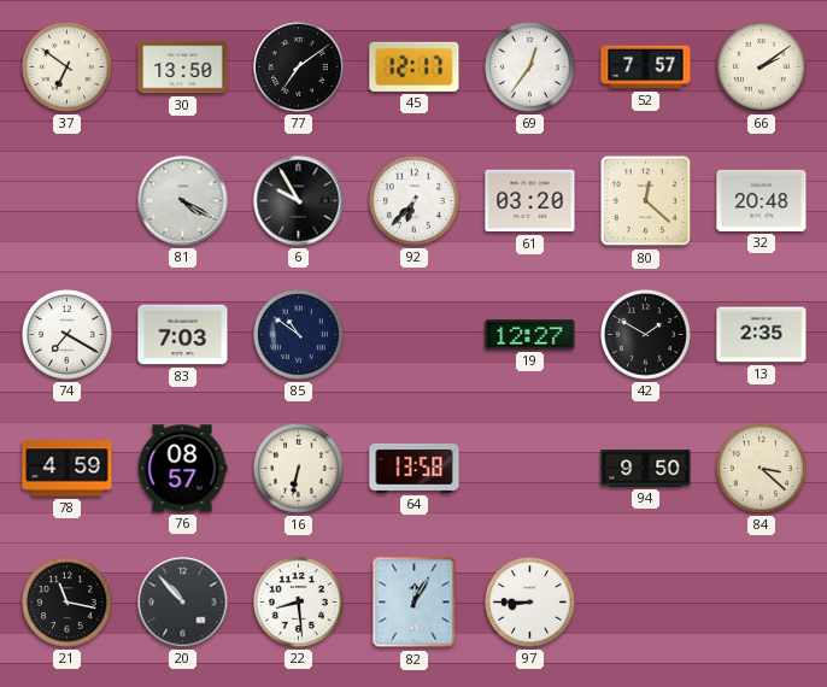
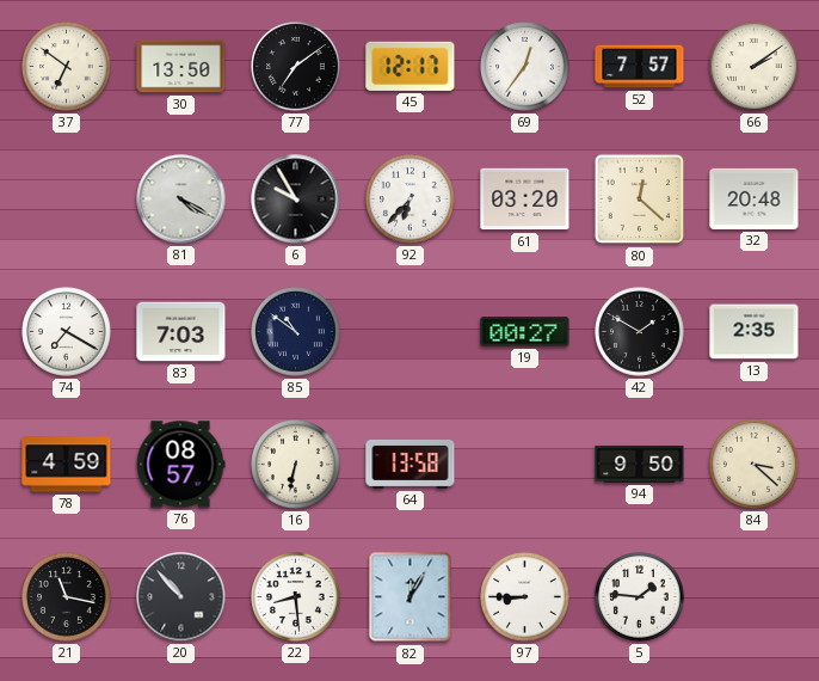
19: 12:27 -> 00:27 (525, 332)
5: none -> 1:46 (640, 597)
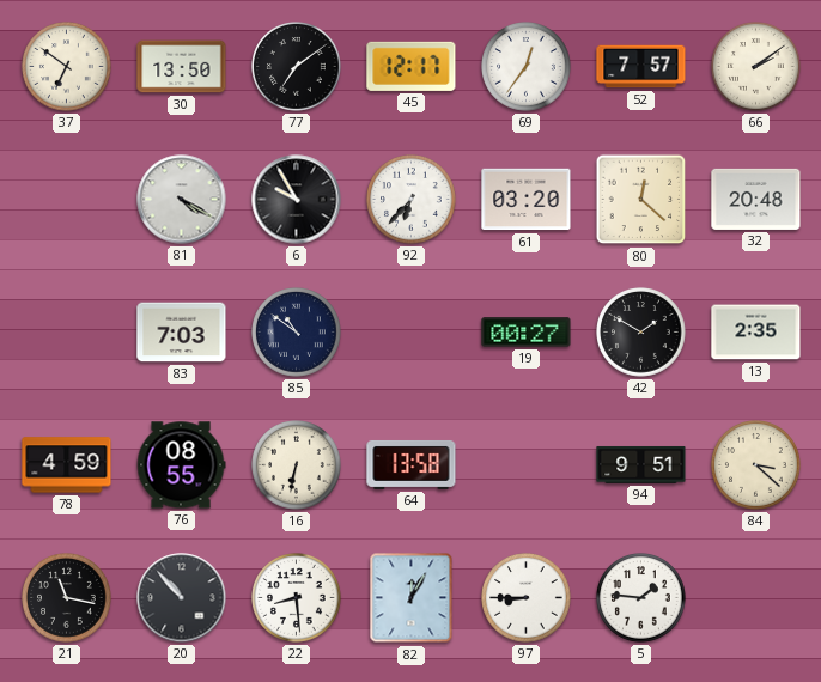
74: 7:20 -> none (67, 332)
76: 08:57 -> 08:55 (181, 465)
94: 9:50 -> 9:51 (641, 464)
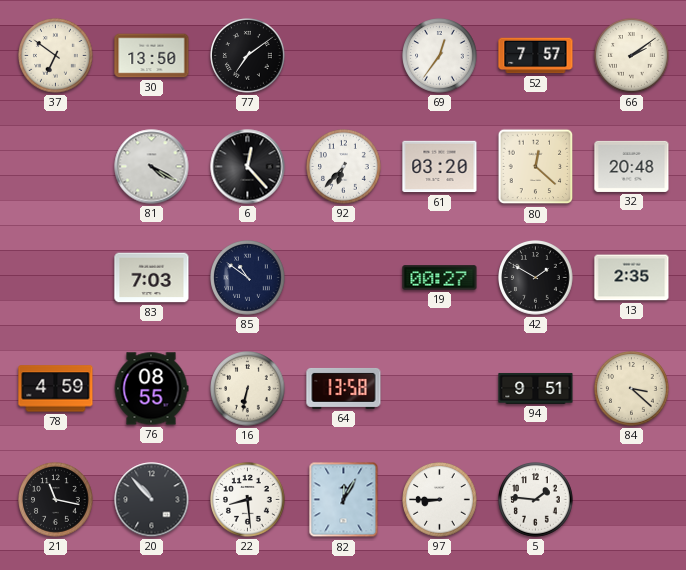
45: 12:17 -> none (412, 66)
6: 9:55 -> 12:23 (248, 167)
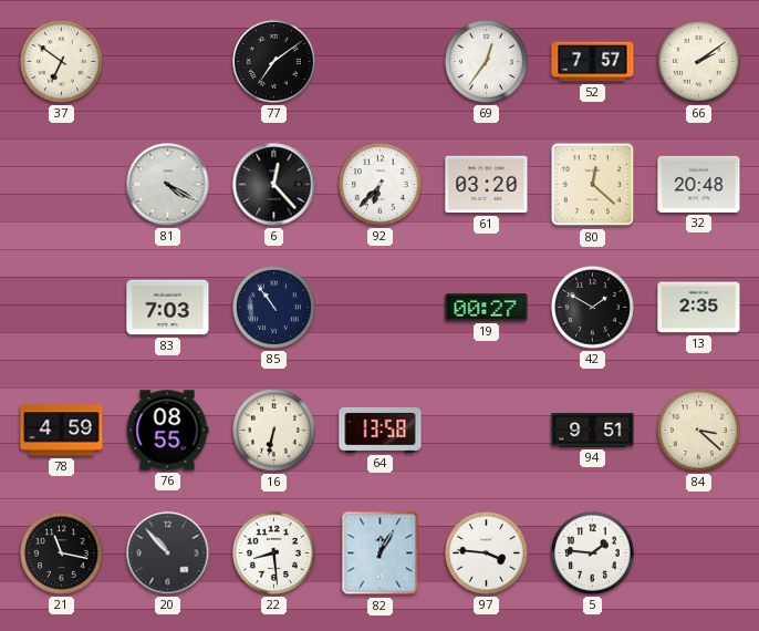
30: 13:50 -> none (152, 56)
85: 10:51 -> 10:54 (274, 308)
97: 8:45 -> 3:46 (487, 554)
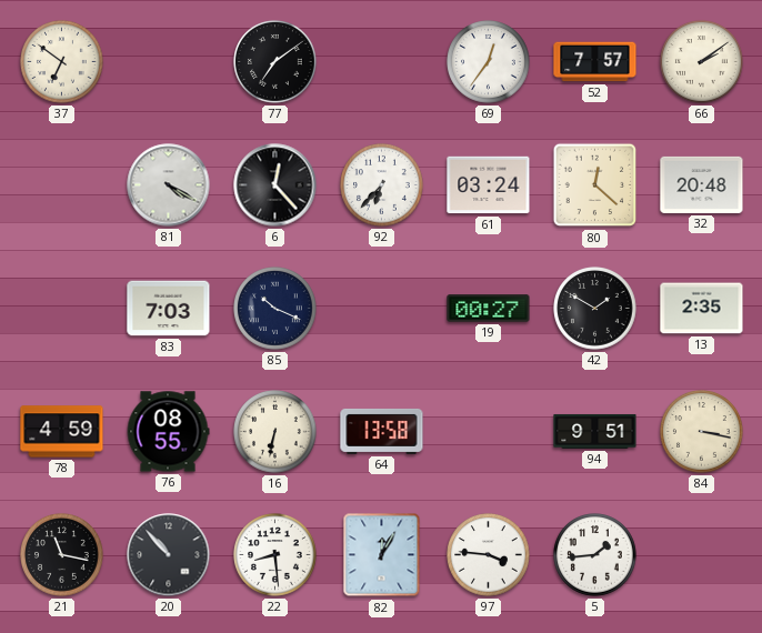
61: 03:20 -> 03:24 (489, 185)
85: 10:54 -> 10:19 (275, 309)
84: 3:22 -> 3:17 (702, 432)
5: 1:46 -> 1:44 (595, 555)
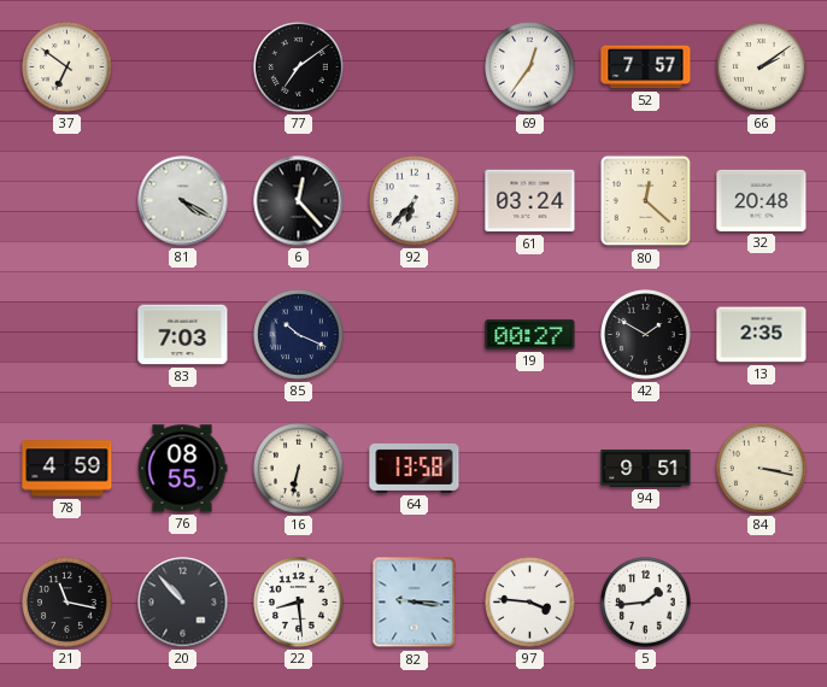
82: 12:05 -> 9:16 (415, 603)
